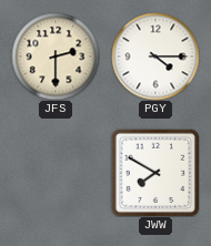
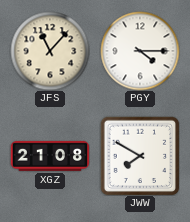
JFS: 2:30 -> 11:07 (50, 51)
XGZ: none -> 21:08 (50, 156)
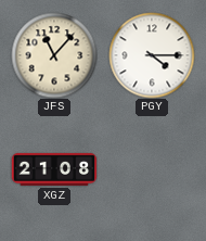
JWW: 7:50 -> none (140, 156)
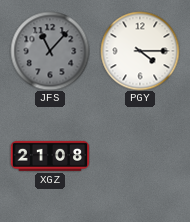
JFS dial: cream -> grey (50, 51)
